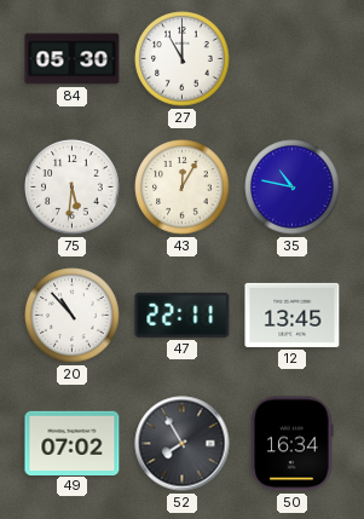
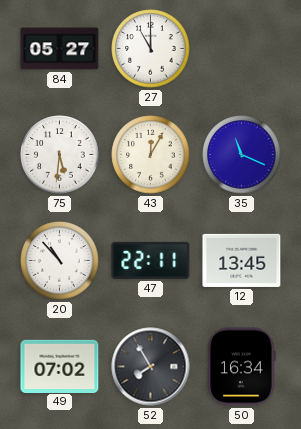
84: 05:30 -> 05:27 (60, 49)
35: 10:47 -> 11:19 (242, 155)
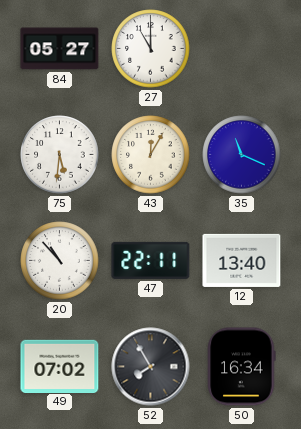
12: 13:45 -> 13:40 (242, 260)
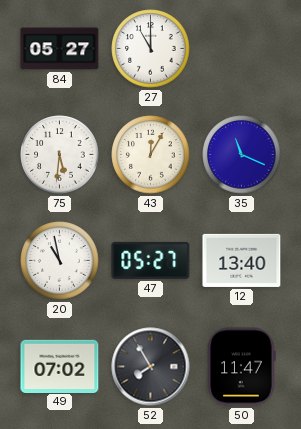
20: 10:53 -> 10:58 (60, 261)
47: 22:11 -> 05:27 (151, 260)
50: 16:34 -> 11:47 (242, 367)
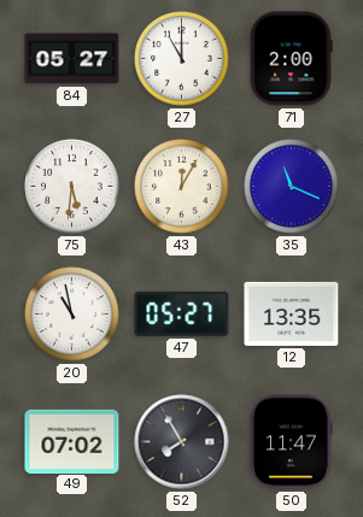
71: none -> 2:00 (291, 59)
12: 13:40 -> 13:35 (292, 313)
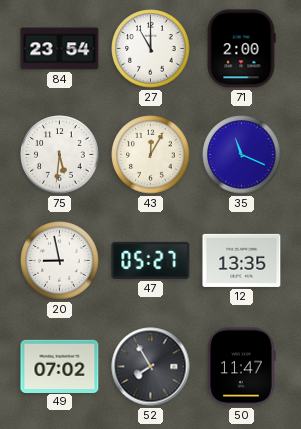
84: 05:27 -> 23:54 (60, 49)
20: 10:58 -> 8:58 (60, 261)
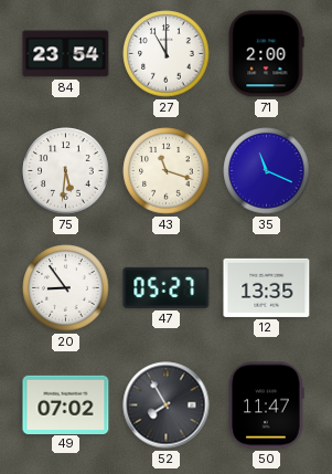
43: 12:05 -> 11:18 (167, 171)
20: 8:58 -> 8:54 (66, 288)
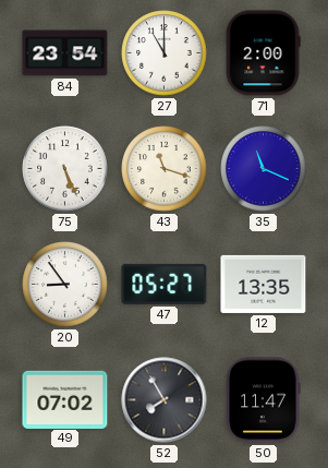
75: 5:31 -> 5:26 (65, 169)
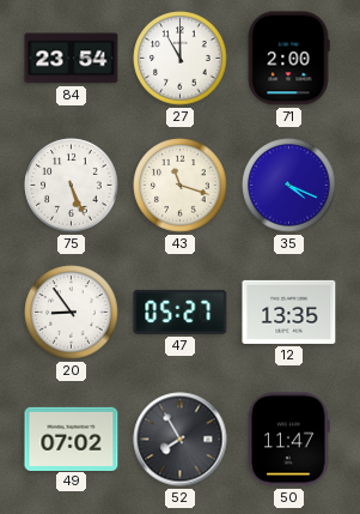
35: 11:19 -> 4:19 (289, 186)
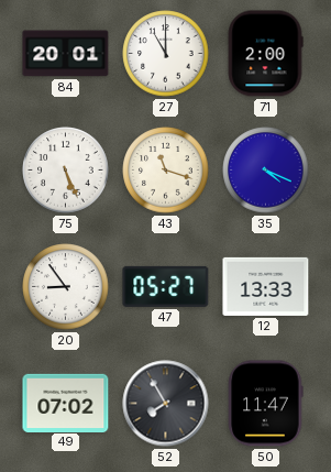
84: 23:54 -> 20:01 (66, 54)
12: 13:35 -> 13:33 (266, 286)
